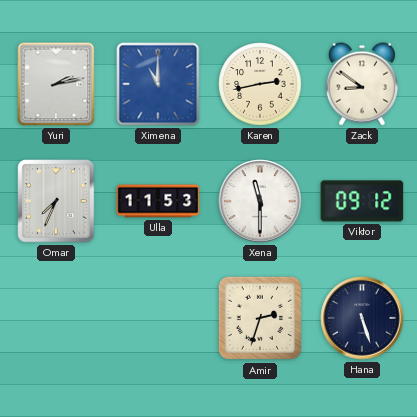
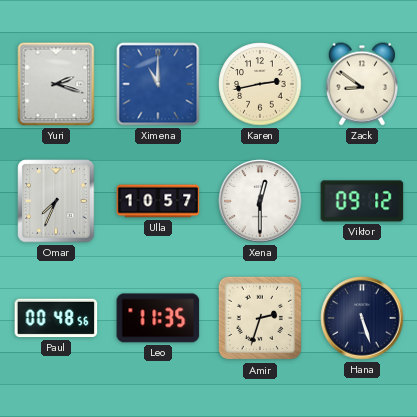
Yuri: 2:13 -> 2:18 (56, 84)
Ulla: 11:53 -> 10:57 (158, 201)
Xena: 11:30 -> 12:30 (260, 201)
Paul: none -> 00:48 (56, 318)
Leo: none -> 11:35 (158, 318)
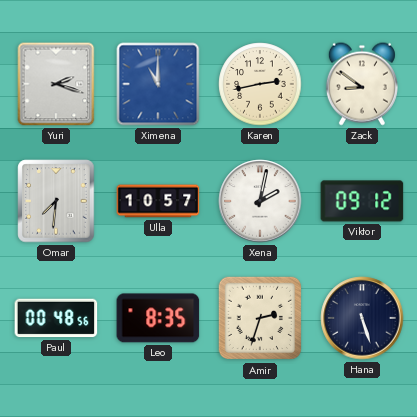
Omar: 7:34 -> 7:31 (56, 201)
Xena: 12:30 -> 2:02 (260, 201)
Leo: 11:35 -> 8:35 (158, 318)
